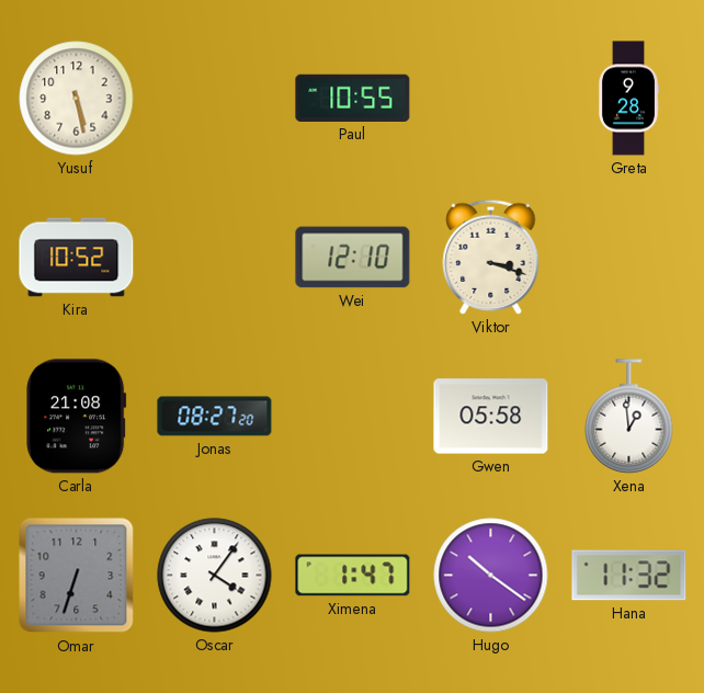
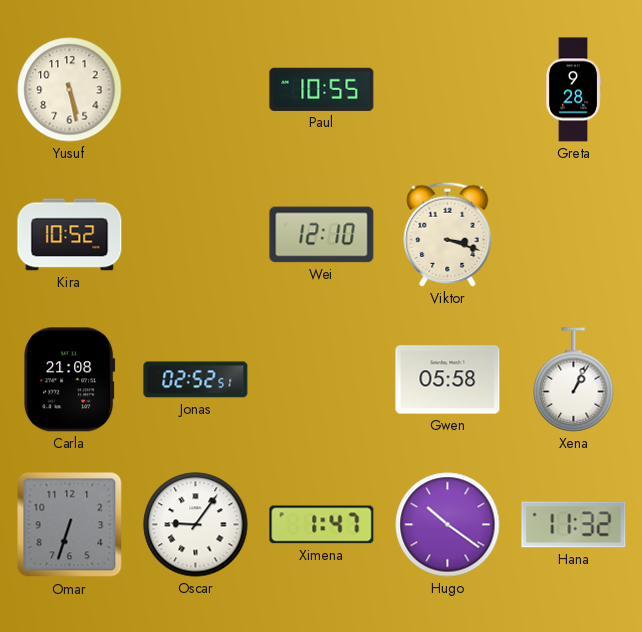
Jonas: 08:27 -> 02:52 (196, 380)
Xena: 12:59 -> 1:04 (574, 380)
Oscar: 4:06 -> 9:06 (196, 525)
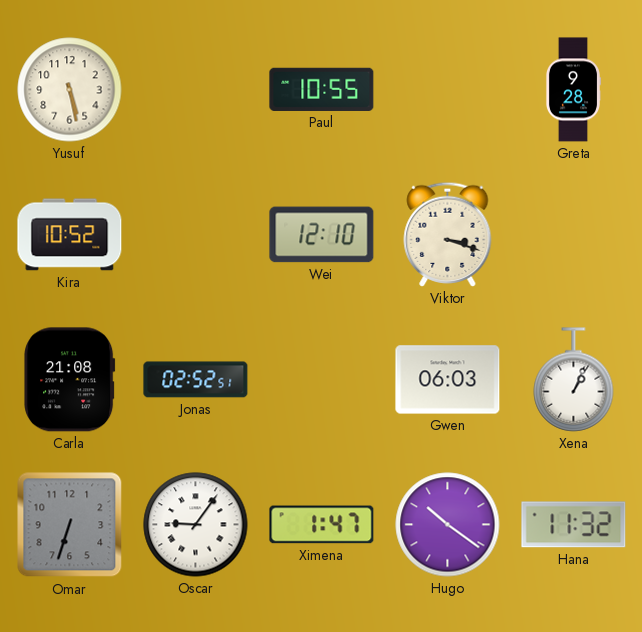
Gwen: 05:58 -> 06:03 (448, 380)
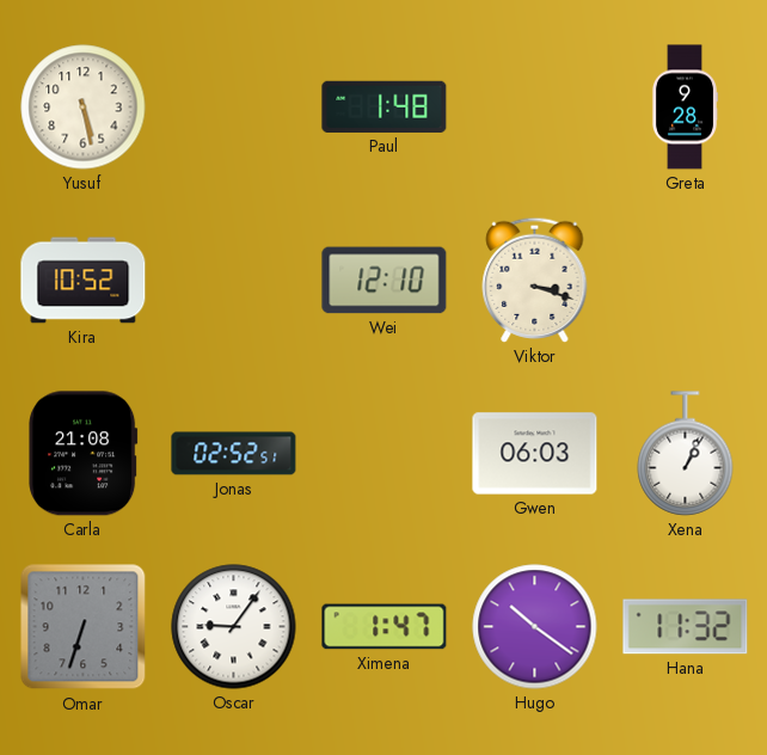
Paul: 10:55 -> 1:48 (385, 106)
